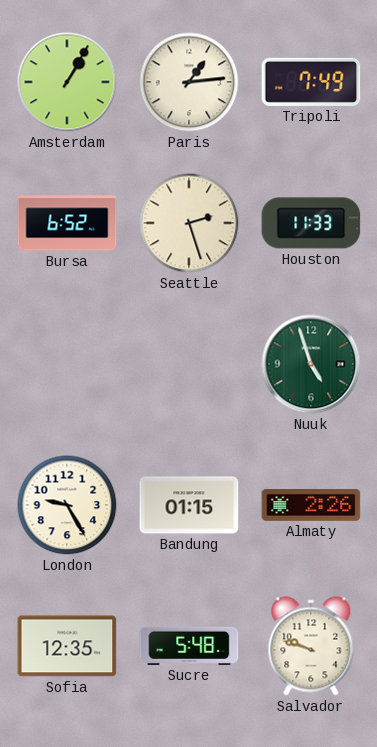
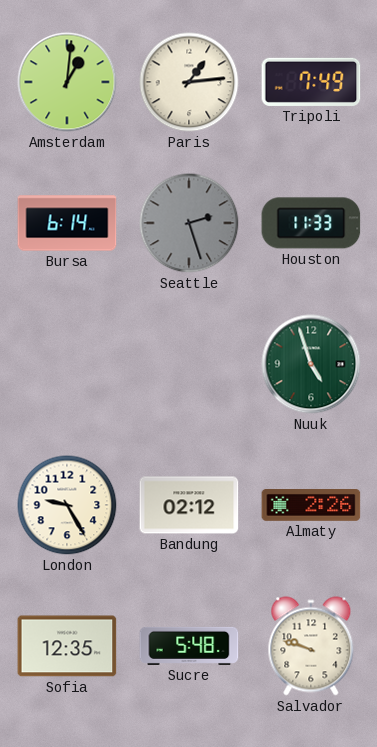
Amsterdam: 1:05 -> 1:01 (67, 82)
Bursa: 6:52 -> 6:14 (67, 223)
Seattle dial: cream -> grey (189, 223)
Bandung: 01:15 -> 02:12 (189, 505)
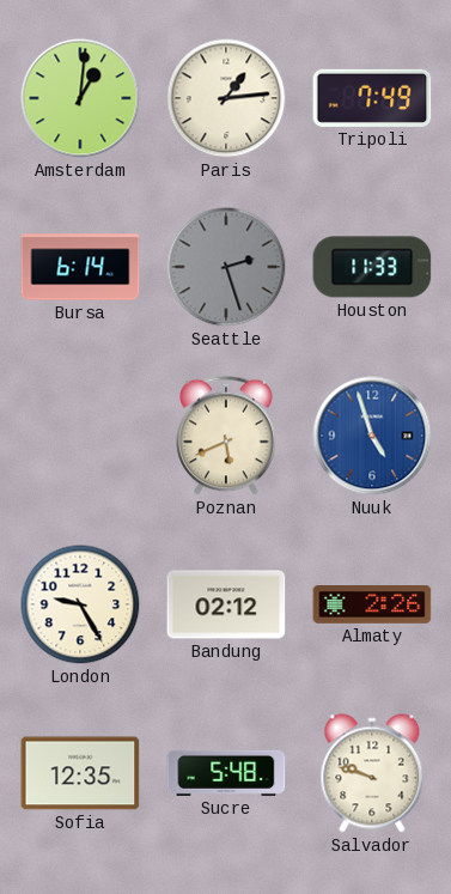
Poznan: none -> 5:41 (226, 436)
Nuuk dial: green -> blue (372, 436)
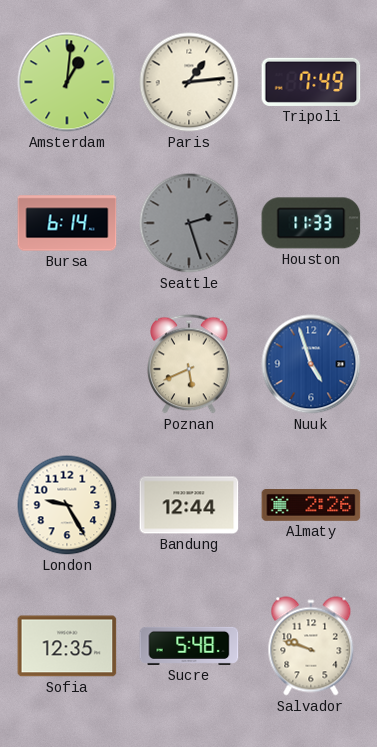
Bandung: 02:12 -> 12:44 (189, 505)
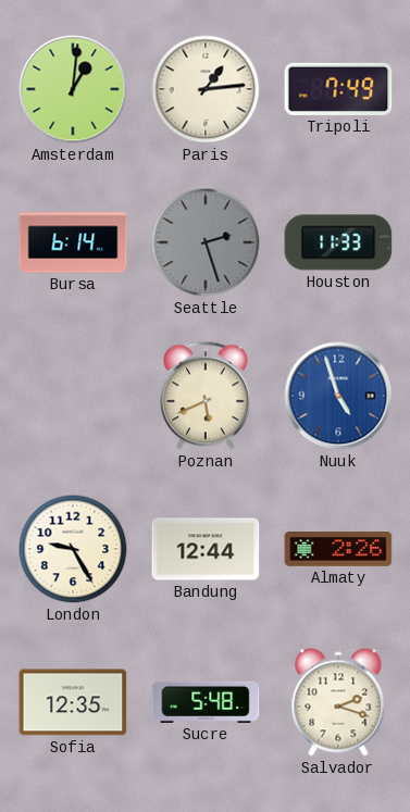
Salvador: 9:48 -> 2:18 (338, 702)
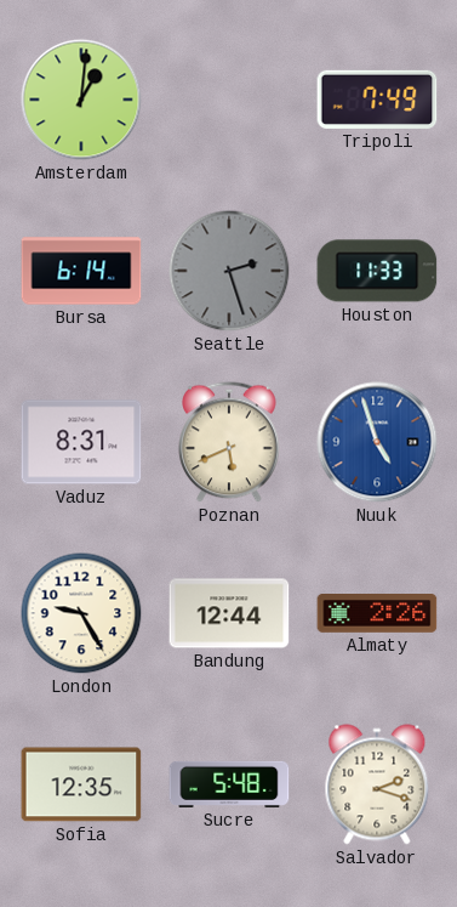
Paris: 1:14 -> none (206, 89)
Vaduz: none -> 8:31 (81, 442)
